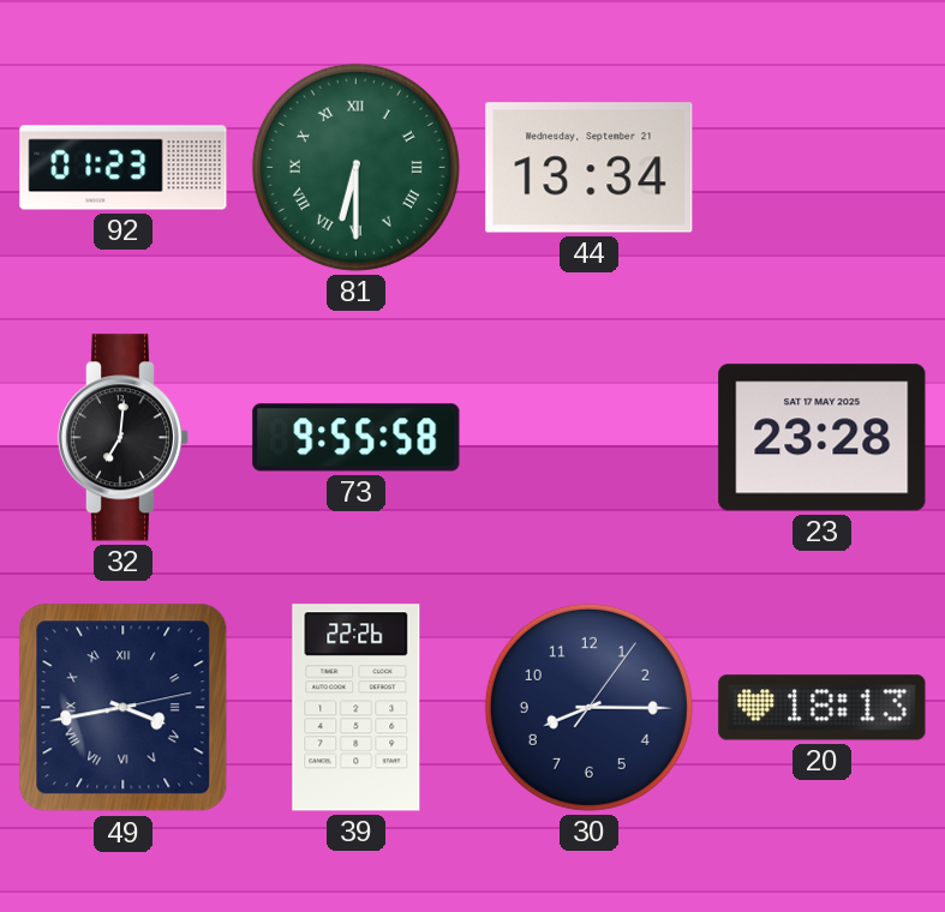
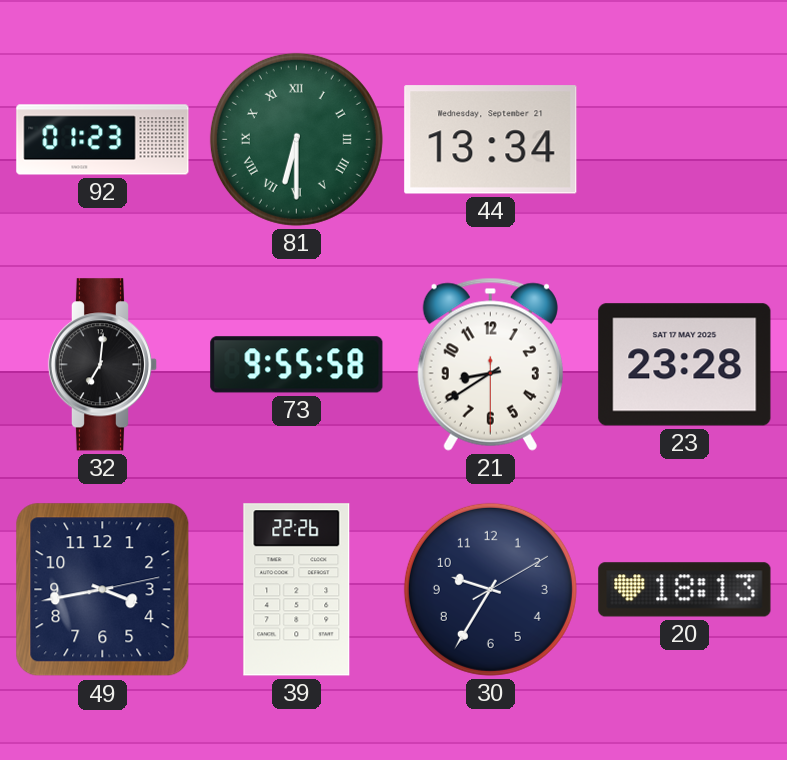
21: none -> 8:39 (490, 364)
49 numerals: Roman -> Arabic (103, 590)
30: 8:15 -> 9:35 (490, 589)
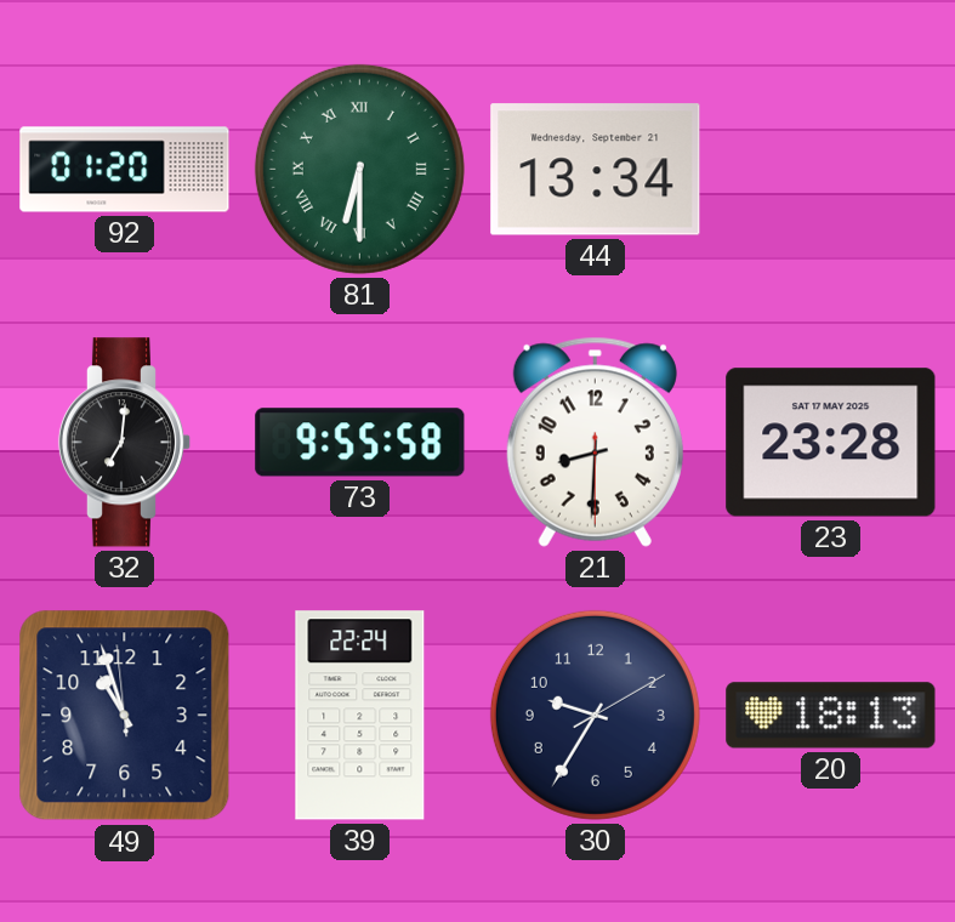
92: 01:23 -> 01:20 (125, 170)
21: 8:39 -> 8:30 (595, 442)
49: 3:43 -> 10:56 (125, 716)
39: 22:26 -> 22:24 (360, 716)
